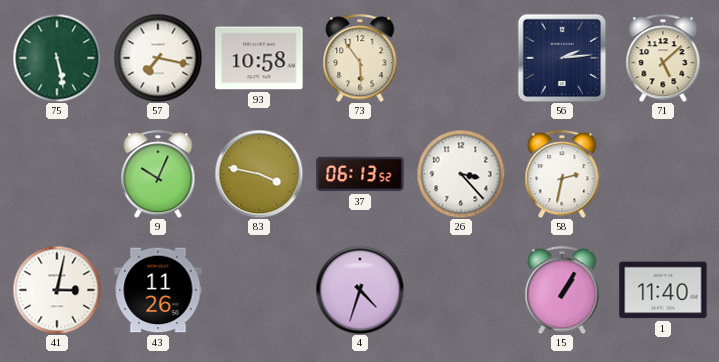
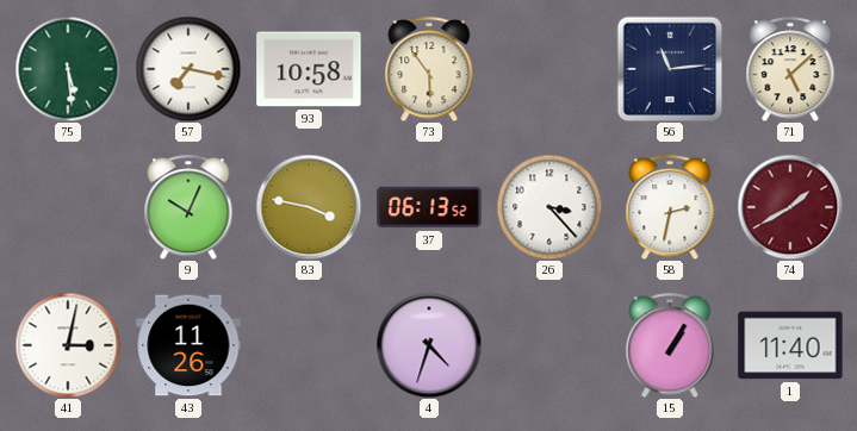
75: 5:28 -> 5:29 (68, 69)
56: 2:14 -> 11:14 (670, 69)
74: none -> 1:40 (790, 207)
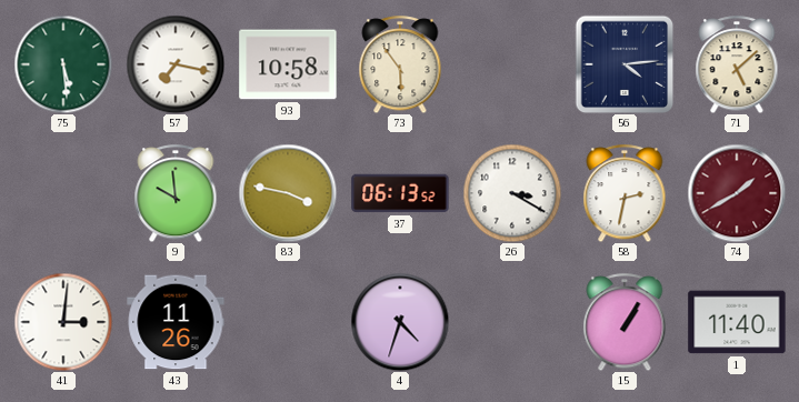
56: 11:14 -> 4:14 (625, 64)
9: 10:04 -> 9:59 (176, 193)
26: 3:23 -> 3:20 (512, 193)
41: 3:02 -> 3:01 (63, 322)
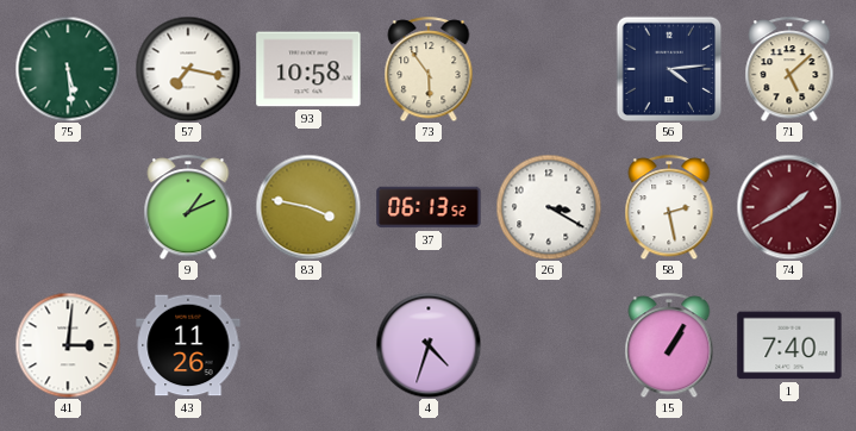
9: 9:59 -> 1:11 (188, 207)
58: 2:32 -> 2:28 (669, 207)
1: 11:40 -> 7:40 (789, 345)
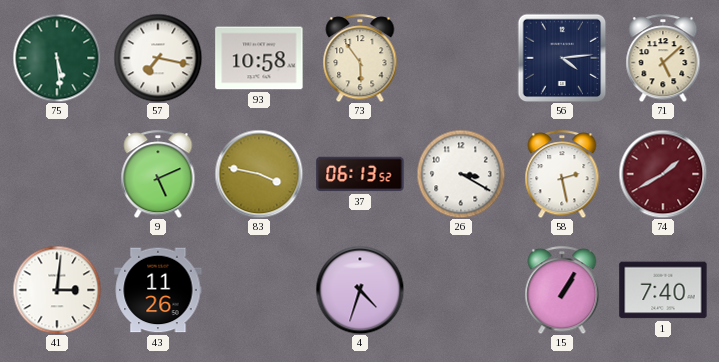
9: 1:11 -> 5:11 (158, 174)
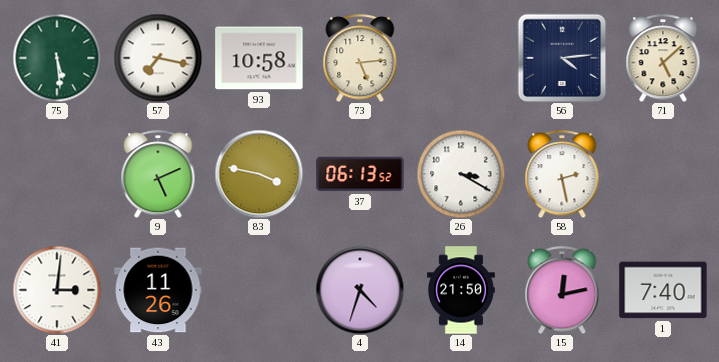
73: 5:54 -> 5:14 (360, 58)
74: 1:40 -> none (663, 174)
14: none -> 21:50 (462, 290)
15: 1:05 -> 12:13 (562, 290)
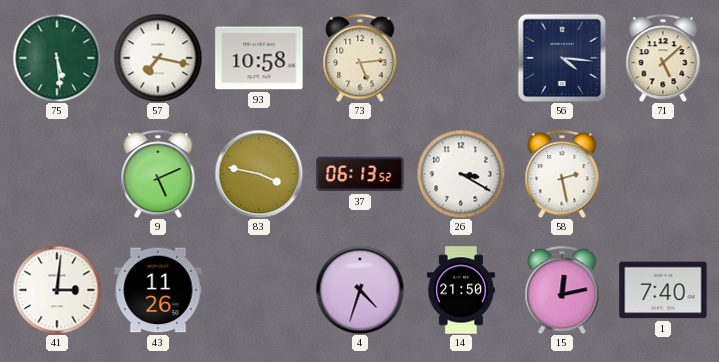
56: 4:14 -> 4:16 (562, 58)
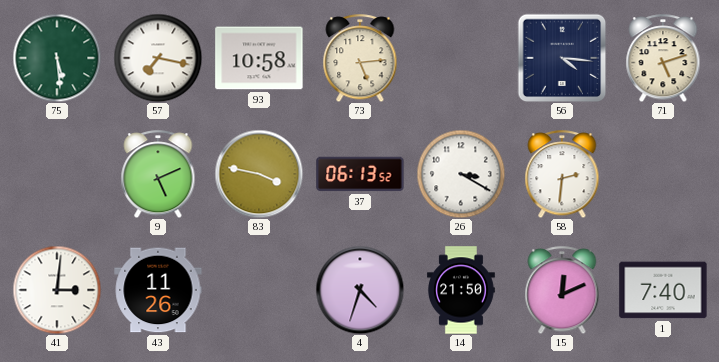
71: 5:08 -> 5:12 (663, 58)
58: 2:28 -> 2:31 (562, 174)
15: 12:13 -> 12:11 (562, 290)
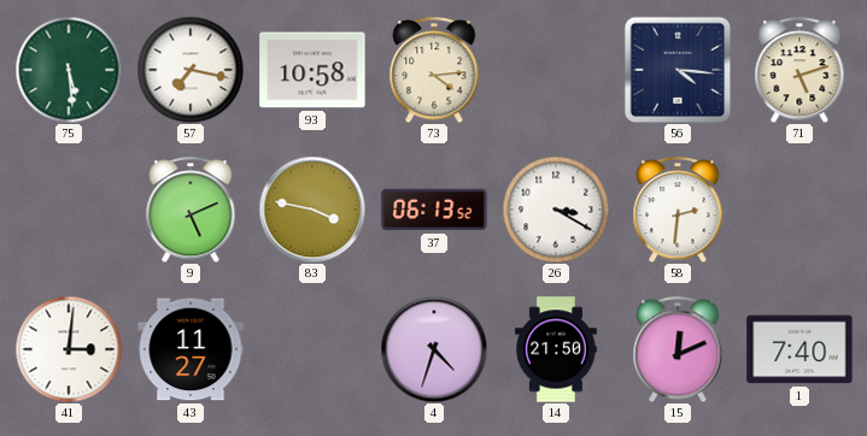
73: 5:14 -> 4:14 (434, 70)
43: 11:26 -> 11:27 (191, 349)
